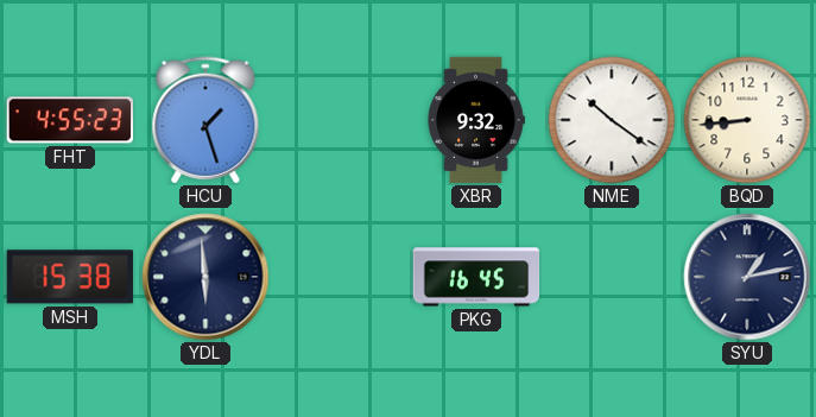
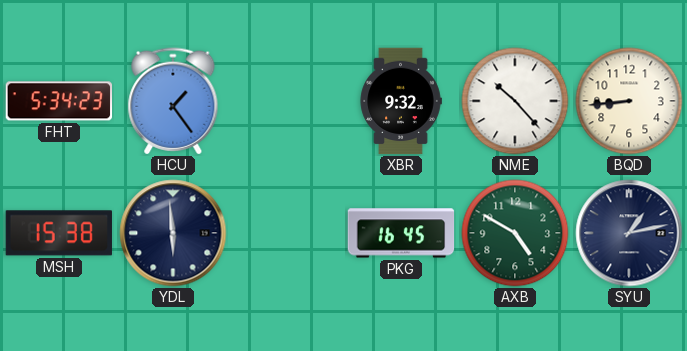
FHT: 4:55 -> 5:34 (59, 101)
HCU: 1:27 -> 1:24 (173, 101)
NME: 10:21 -> 10:23 (515, 101)
AXB: none -> 4:50 (515, 233)
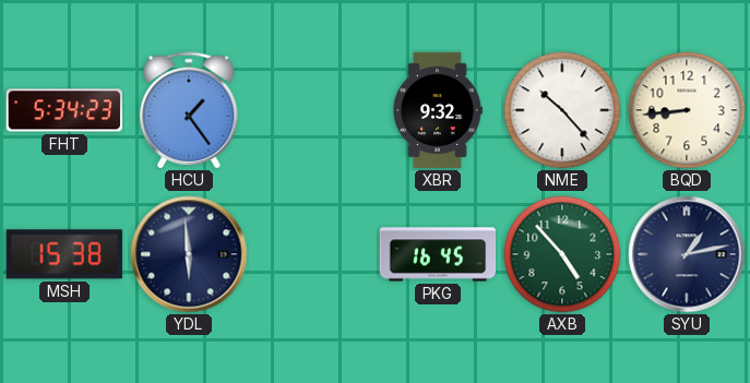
AXB: 4:50 -> 4:53 (562, 254)
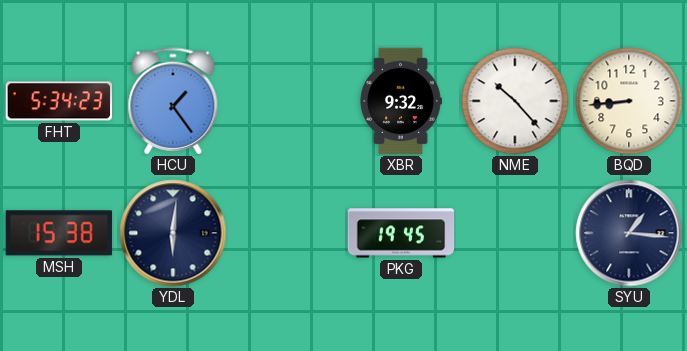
YDL: 5:59 -> 6:01 (173, 233)
PKG: 16:45 -> 19:45 (401, 233)
AXB: 4:53 -> none (562, 254)
SYU: 1:13 -> 1:16 (629, 233)
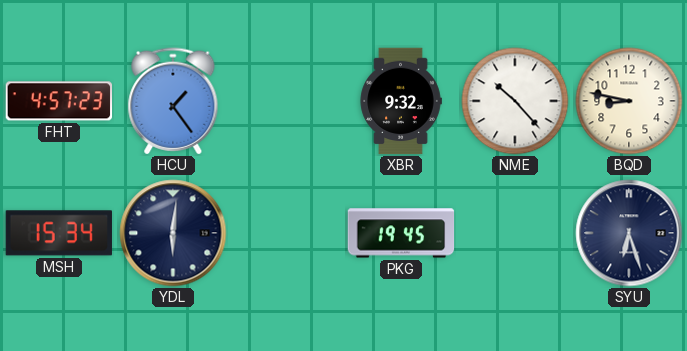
FHT: 5:34 -> 4:57 (59, 101)
BQD: 8:44 -> 8:47 (629, 101)
MSH: 15:38 -> 15:34 (58, 233)
SYU: 1:16 -> 6:27 (629, 233)
